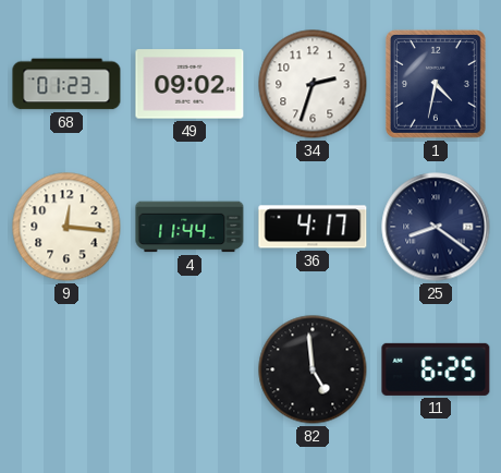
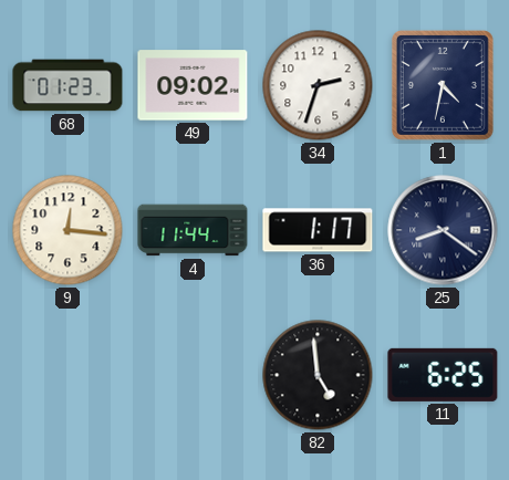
36: 4:17 -> 1:17 (318, 230)
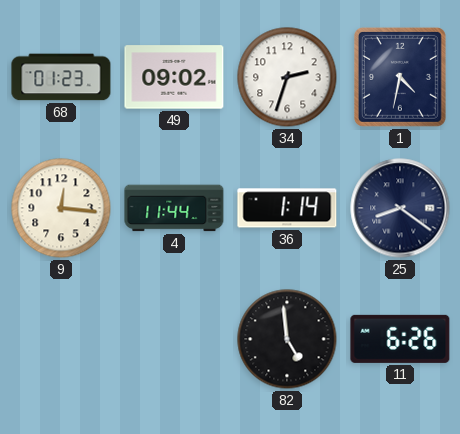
36: 1:17 -> 1:14 (287, 208)
11: 6:25 -> 6:26 (400, 339)
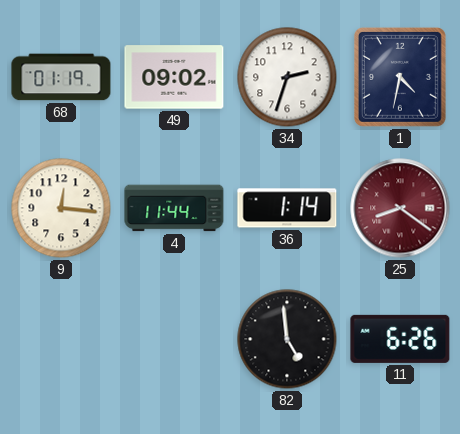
68: 01:23 -> 01:19 (61, 77)
25 dial: navy -> burgundy (400, 208)
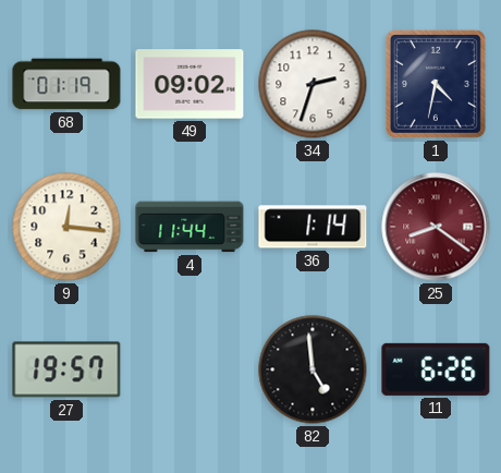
27: none -> 19:57 (66, 369)
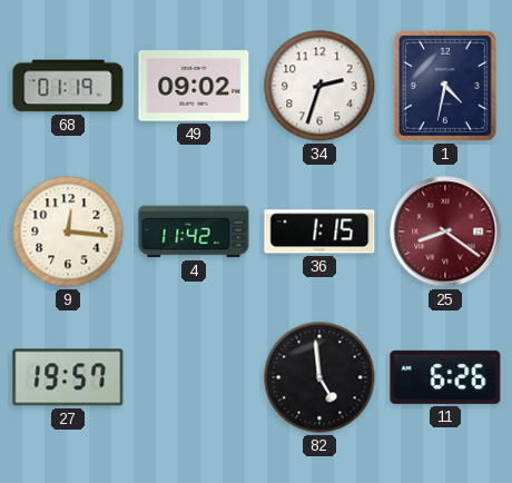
4: 11:44 -> 11:42 (194, 231)
36: 1:14 -> 1:15 (319, 231)
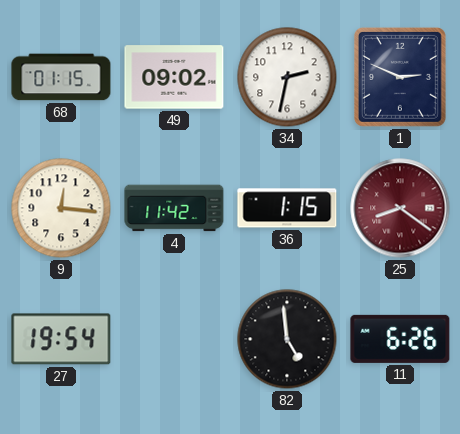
68: 01:19 -> 01:15 (61, 77)
34: 2:33 -> 2:32 (287, 77)
1: 4:32 -> 2:49 (400, 77)
27: 19:57 -> 19:54 (61, 339)
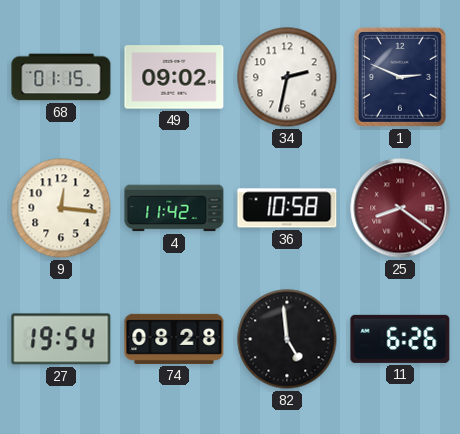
36: 1:15 -> 10:58 (287, 208)
74: none -> 08:28 (174, 339)
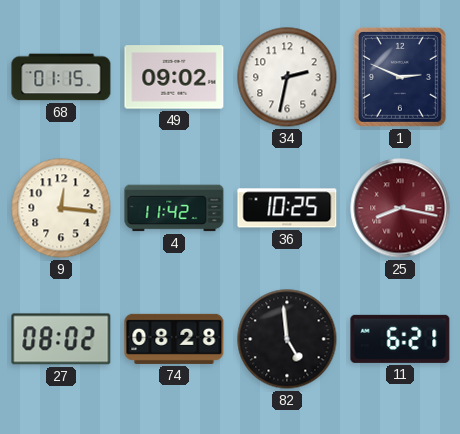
36: 10:58 -> 10:25 (287, 208)
25: 8:21 -> 8:17 (400, 208)
27: 19:54 -> 08:02 (61, 339)
11: 6:26 -> 6:21 (400, 339)
